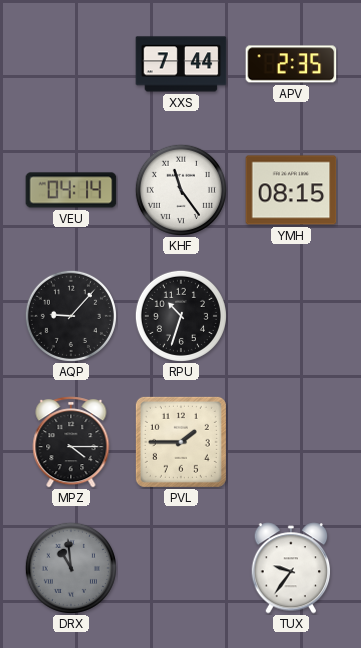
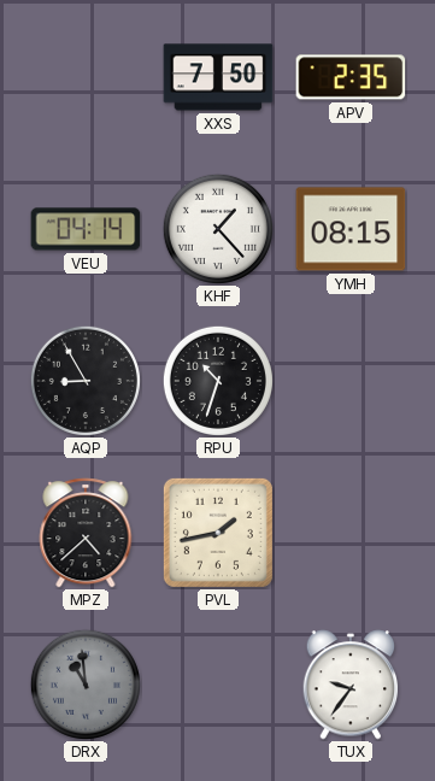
XXS: 7:44 -> 7:50 (218, 77)
KHF: 11:24 -> 1:23 (218, 229)
AQP: 9:07 -> 8:55 (86, 381)
MPZ: 4:15 -> 4:38 (86, 533)
PVL: 1:45 -> 1:43 (218, 533)
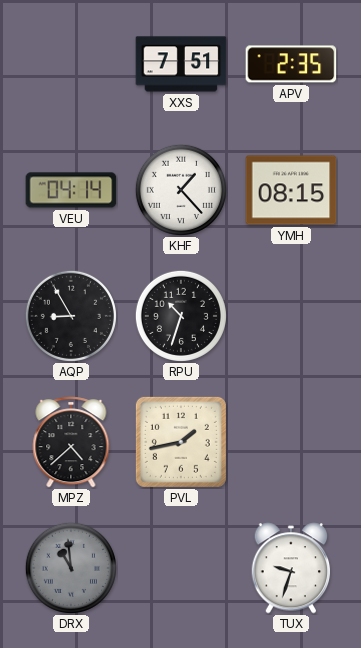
XXS: 7:50 -> 7:51 (181, 64)
TUX: 9:36 -> 9:33 (291, 568)
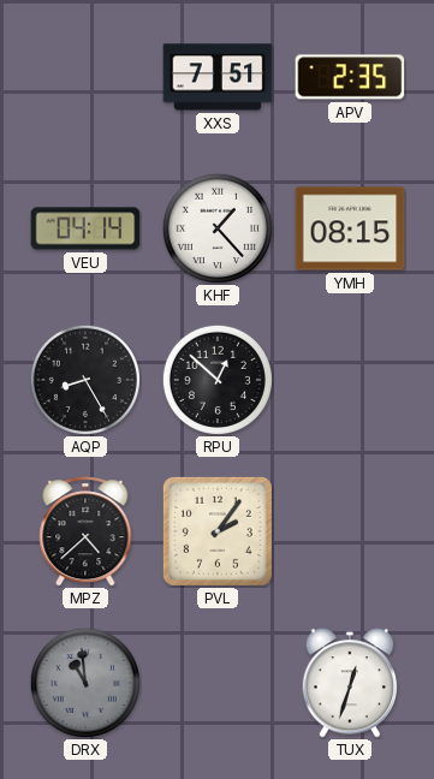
AQP: 8:55 -> 8:25 (85, 380)
RPU: 10:33 -> 12:52 (218, 380)
PVL: 1:43 -> 2:06 (218, 531)
TUX: 9:33 -> 12:33 (350, 683)
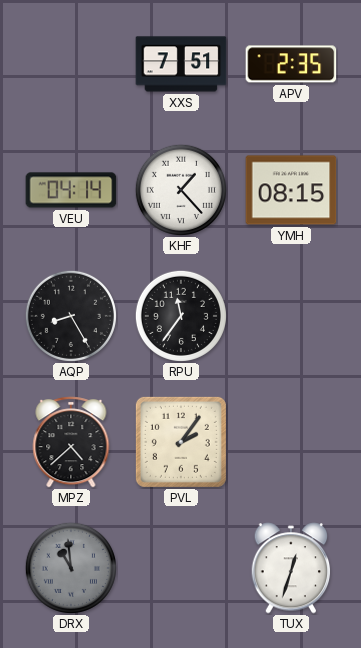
RPU: 12:52 -> 11:36 (181, 316)
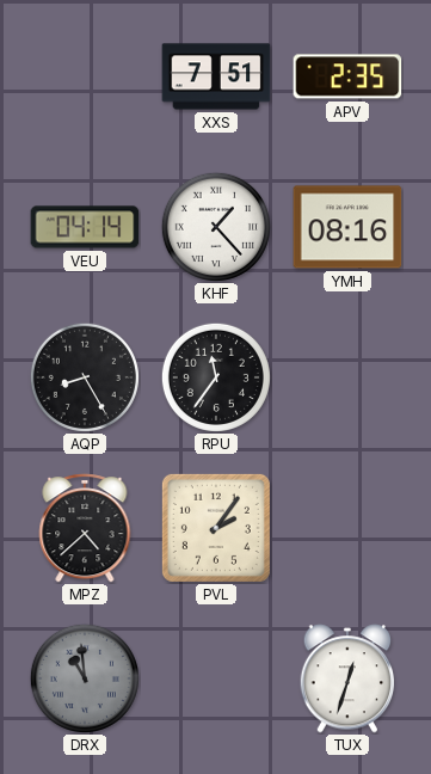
YMH: 08:15 -> 08:16 (347, 227)
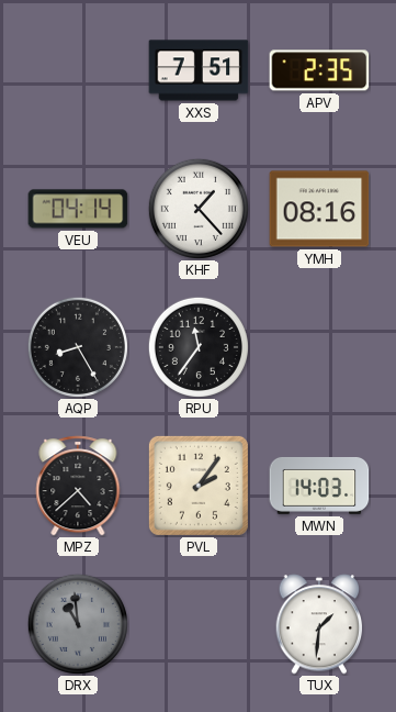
MWN: none -> 14:03 (319, 486)
TUX: 12:33 -> 1:31 (319, 624)
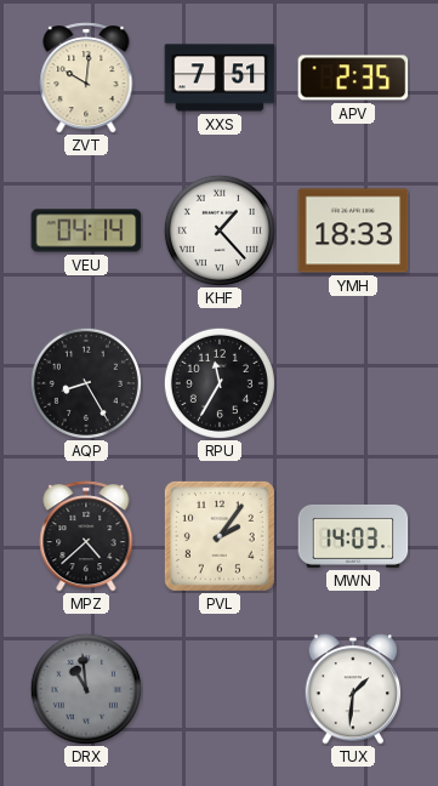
ZVT: none -> 10:01 (86, 78)
YMH: 08:16 -> 18:33 (353, 230)
RPU: 11:36 -> 11:35 (220, 383)
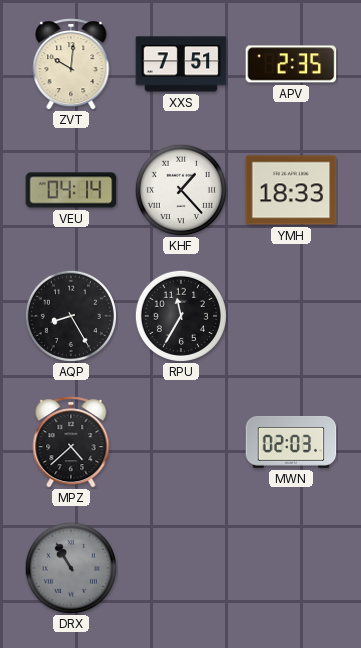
PVL: 2:06 -> none (220, 536)
MWN: 14:03 -> 02:03 (291, 442)
DRX: 10:59 -> 10:55 (71, 568)
TUX: 1:31 -> none (353, 689)
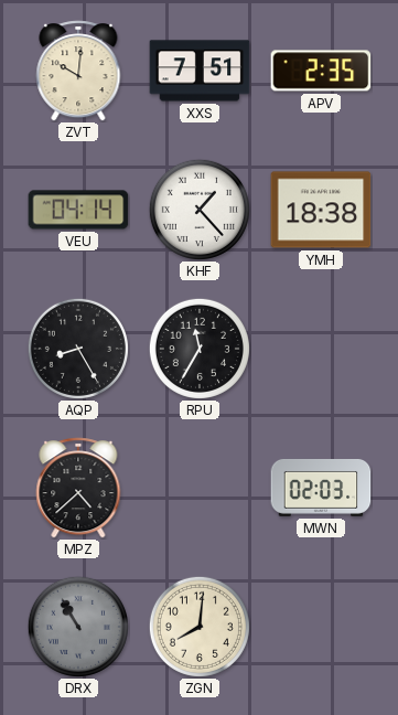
YMH: 18:33 -> 18:38 (321, 210)
ZGN: none -> 8:01 (200, 627)
